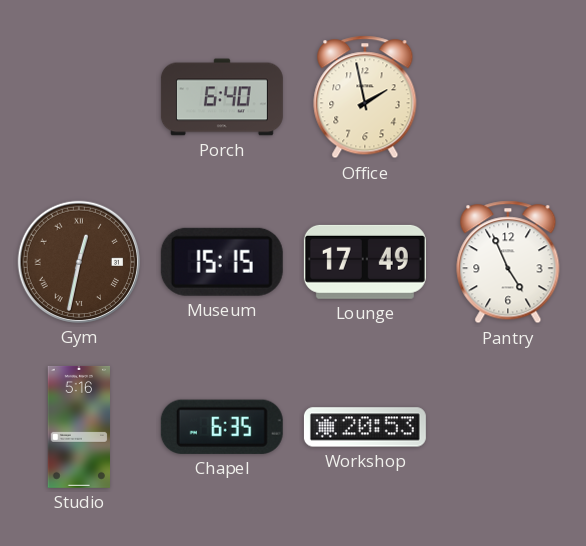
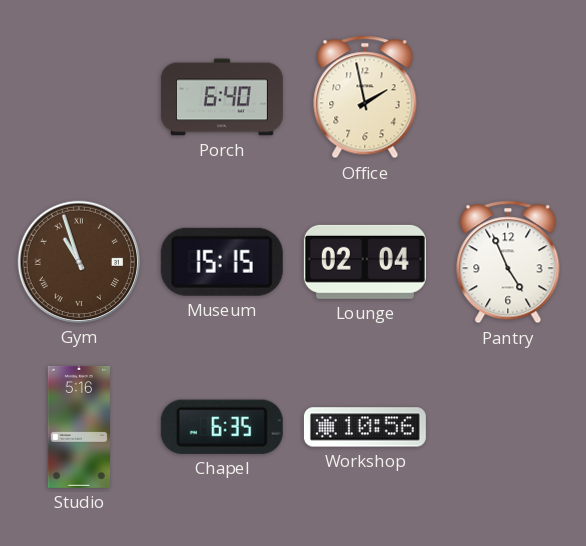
Gym: 12:32 -> 10:57 (79, 262)
Lounge: 17:49 -> 02:04 (365, 262)
Workshop: 20:53 -> 10:56 (365, 427)
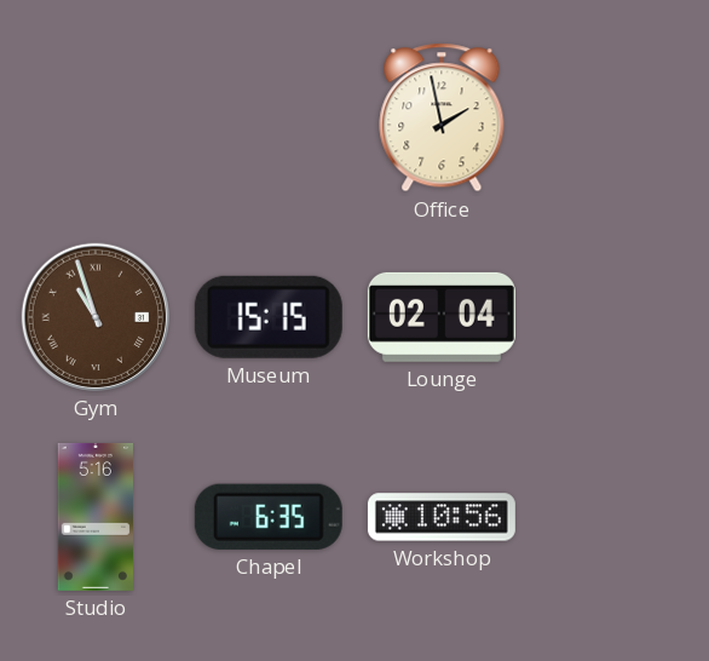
Porch: 6:40 -> none (222, 97)
Pantry: 4:56 -> none (508, 262)
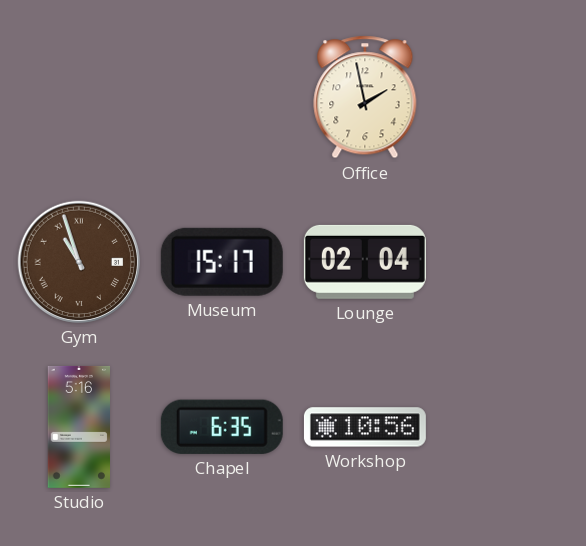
Museum: 15:15 -> 15:17 (222, 262)
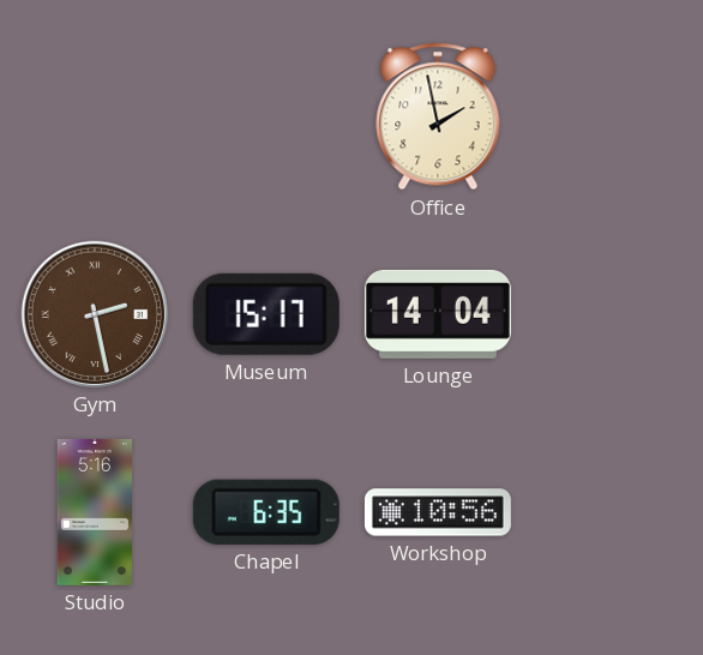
Gym: 10:57 -> 2:28 (95, 314)
Lounge: 02:04 -> 14:04 (438, 314)
